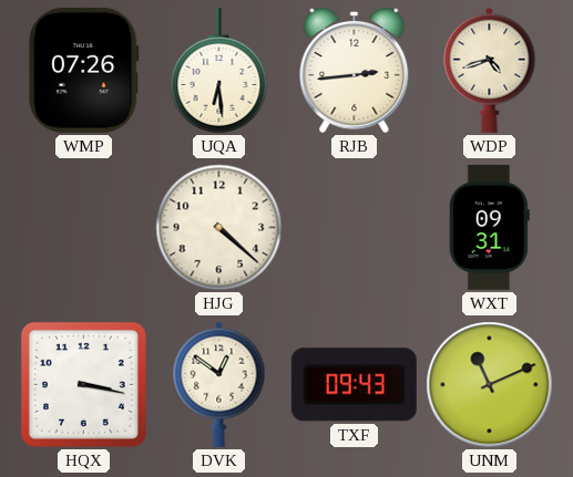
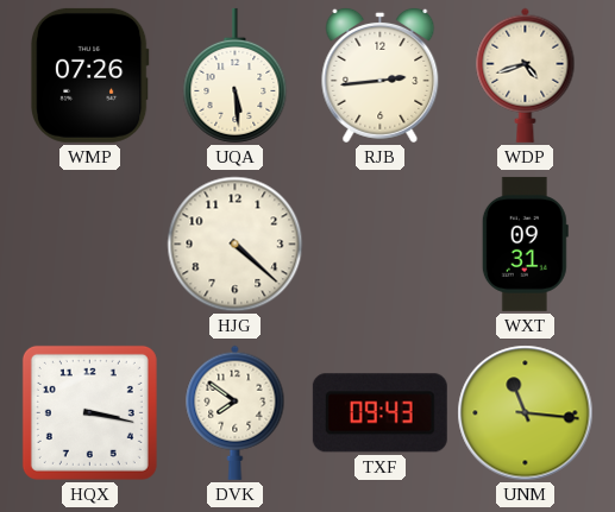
UQA: 6:29 -> 5:29 (236, 75)
DVK: 12:51 -> 7:51 (236, 412)
UNM: 11:11 -> 11:16 (526, 413)
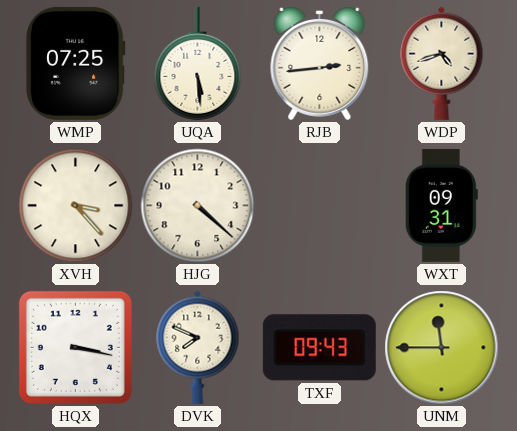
WMP: 07:26 -> 07:25 (75, 63)
XVH: none -> 3:23 (76, 206)
DVK: 7:51 -> 7:49 (198, 347)
UNM: 11:16 -> 11:45 (442, 348)
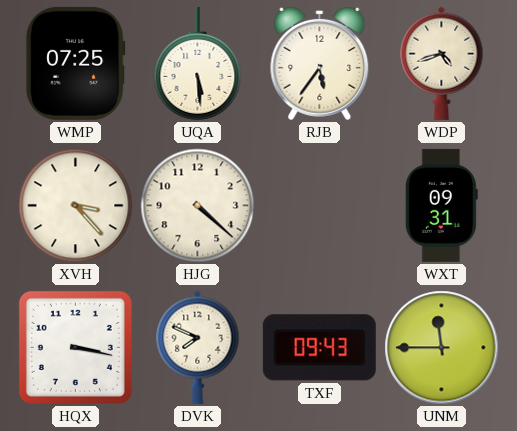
RJB: 2:44 -> 5:36 (320, 63)
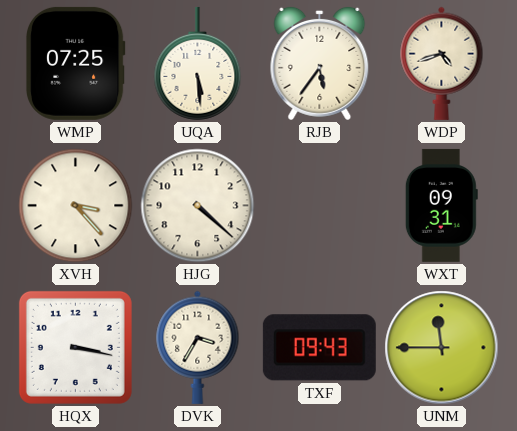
DVK: 7:49 -> 3:35 (198, 347)
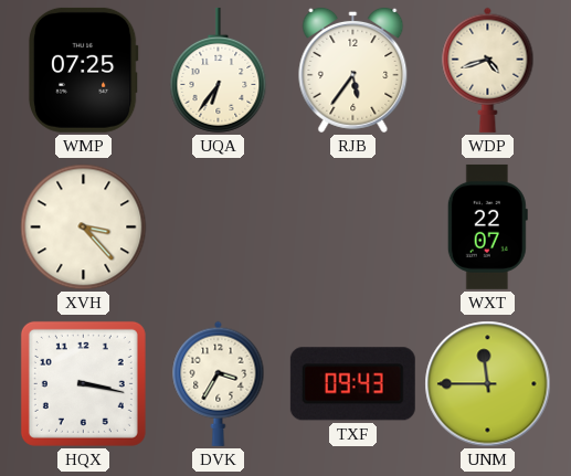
UQA: 5:29 -> 6:36 (219, 70)
HJG: 4:22 -> none (198, 206)
WXT: 09:31 -> 22:07 (487, 226)
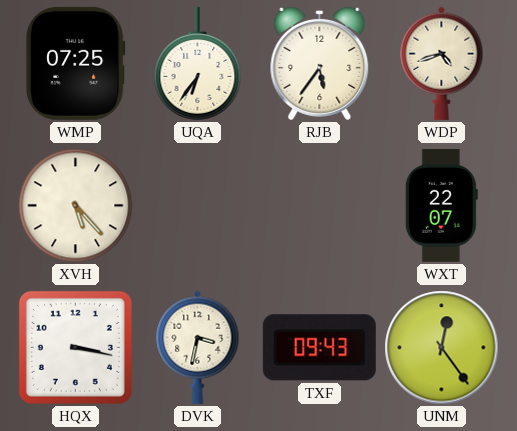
XVH: 3:23 -> 5:23 (76, 206)
DVK: 3:35 -> 3:32 (198, 347)
UNM: 11:45 -> 12:24 (442, 348)
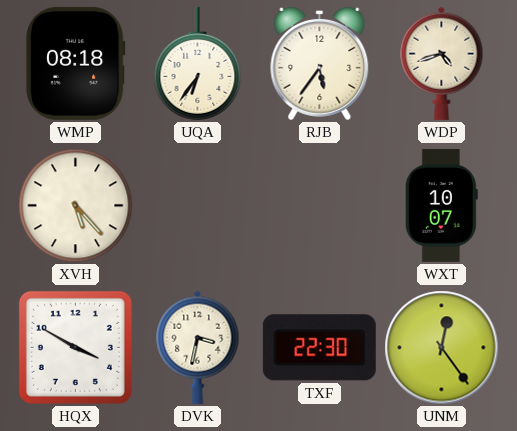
WMP: 07:25 -> 08:18 (75, 63)
WXT: 22:07 -> 10:07 (441, 205)
HQX: 3:17 -> 3:50 (75, 347)
TXF: 09:43 -> 22:30 (319, 348)
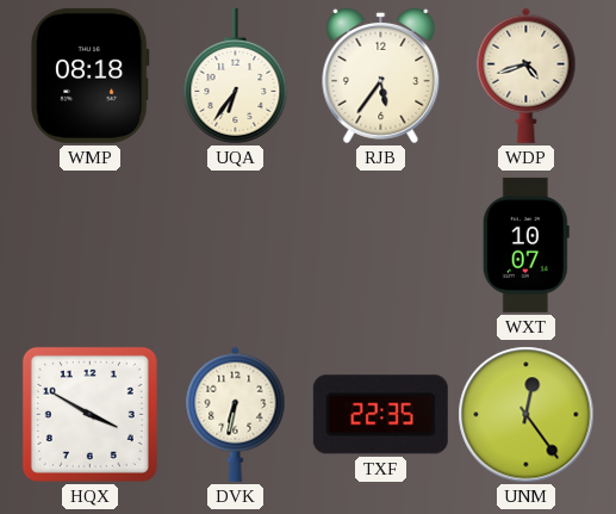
XVH: 5:23 -> none (76, 206)
DVK: 3:32 -> 6:32 (236, 414)
TXF: 22:30 -> 22:35 (380, 415)
